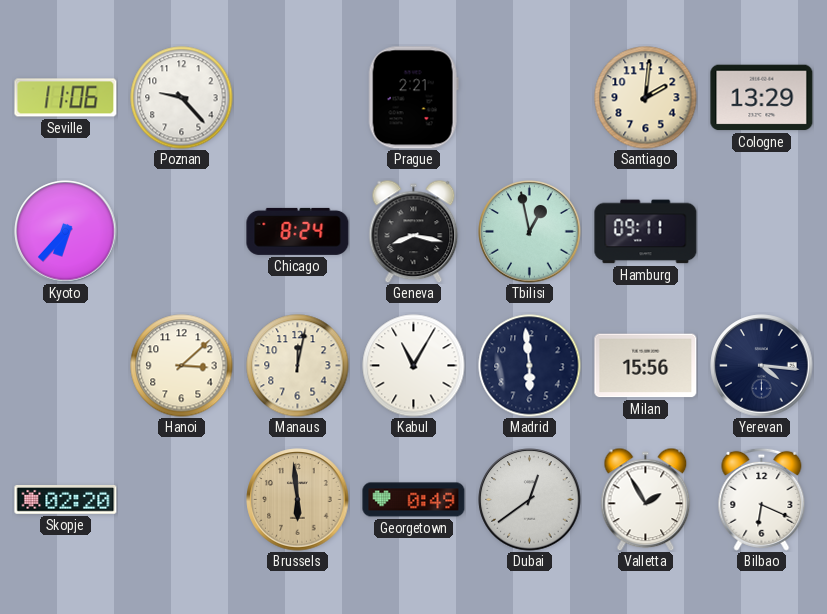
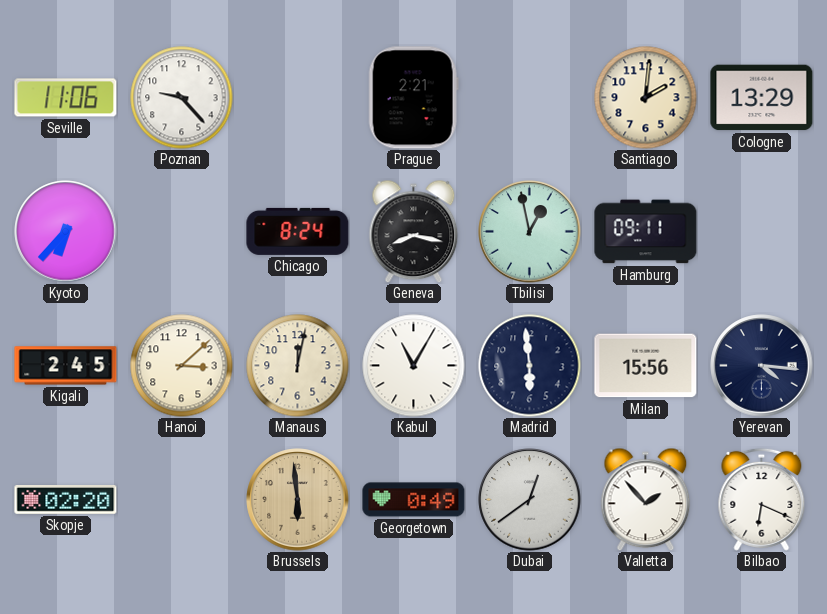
Kigali: none -> 2:45 (66, 366)
Valletta: 1:55 -> 1:53 (646, 499)
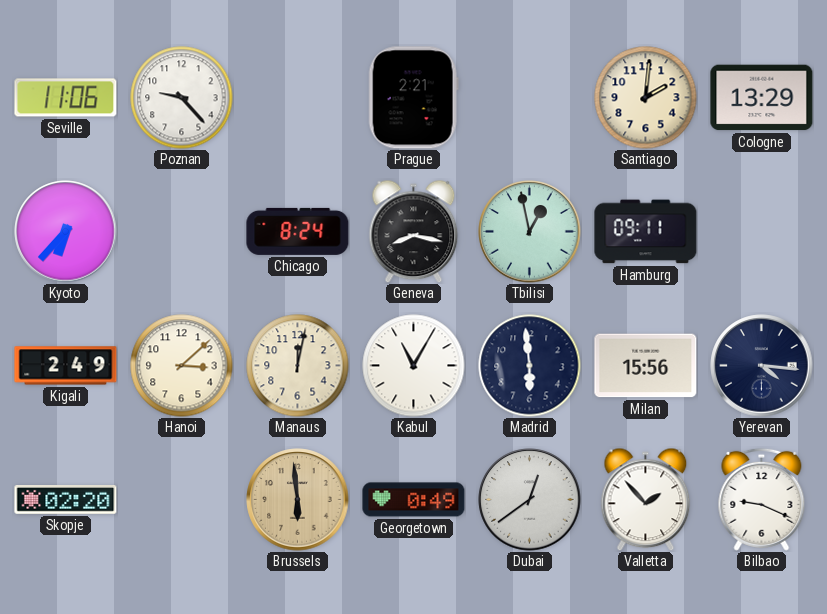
Kigali: 2:45 -> 2:49 (66, 366)
Bilbao: 6:19 -> 9:19 (762, 499)
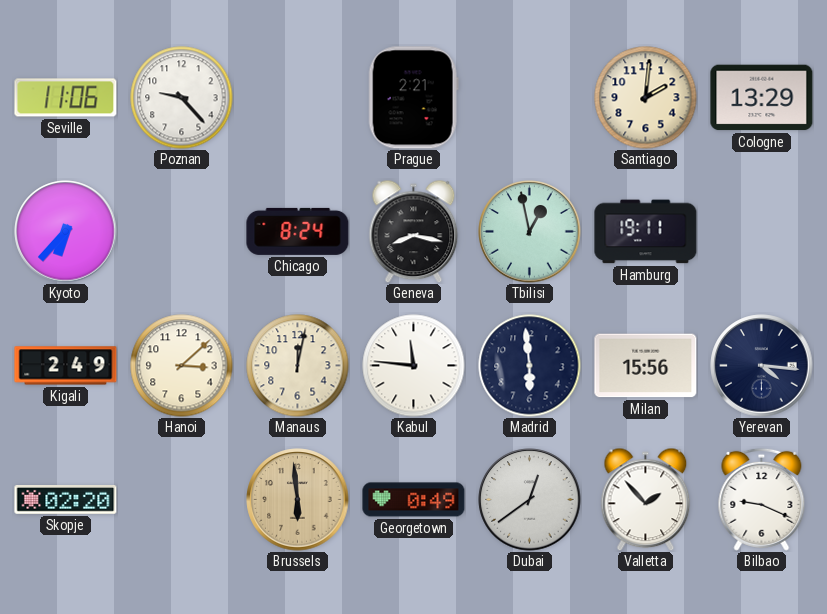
Hamburg: 09:11 -> 19:11 (646, 232)
Kabul: 11:05 -> 11:46 (414, 366)
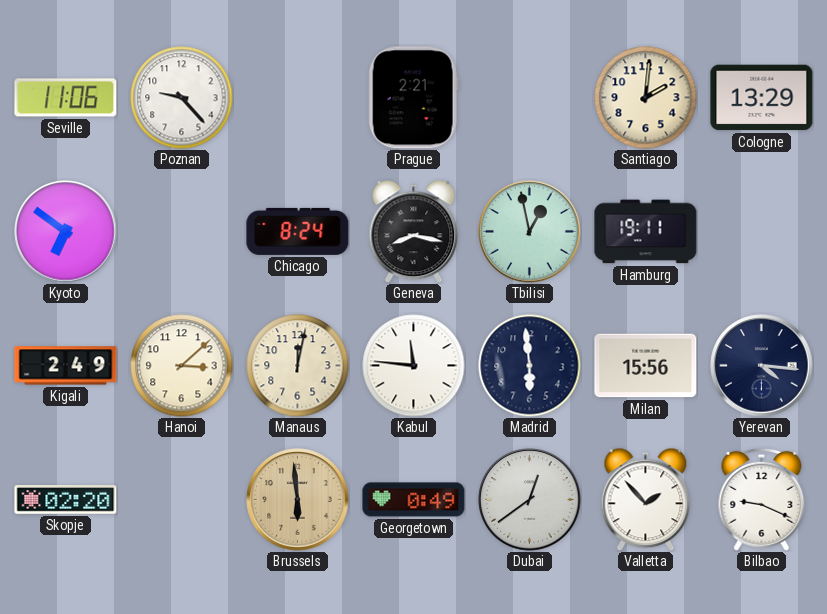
Kyoto: 6:37 -> 6:51 (66, 232)
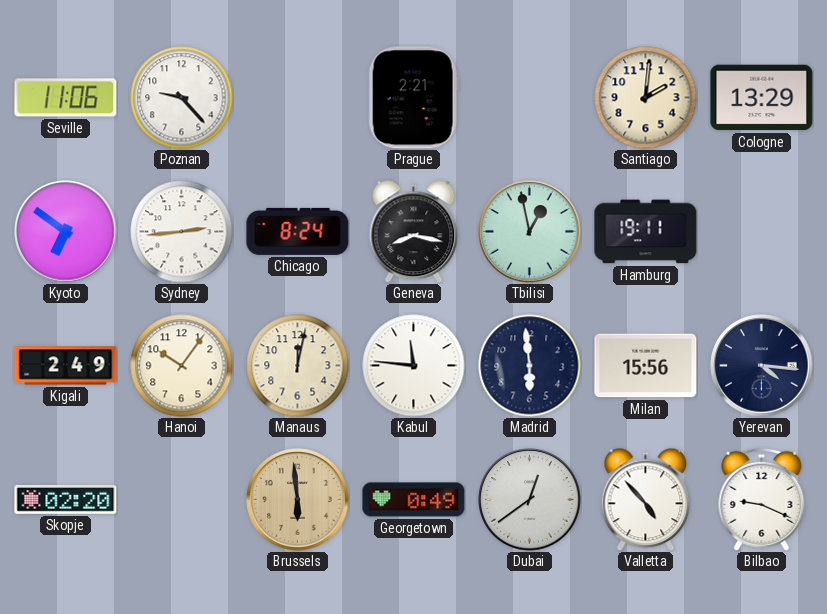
Sydney: none -> 2:44 (182, 232)
Hanoi: 3:08 -> 10:06 (182, 366)
Valletta: 1:53 -> 4:53 (646, 499)
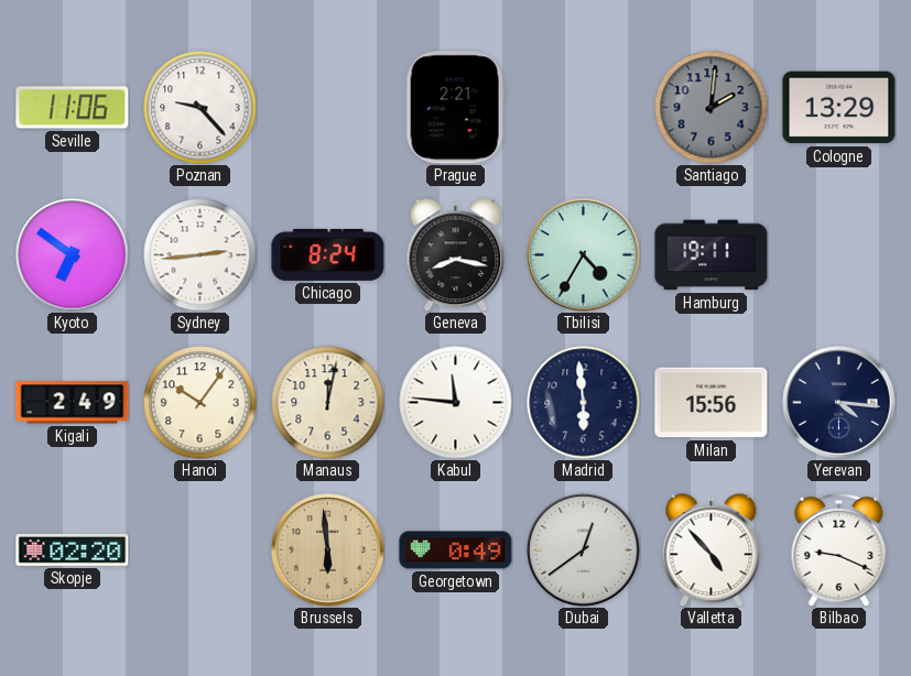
Santiago dial: cream -> grey (712, 108)
Tbilisi: 12:58 -> 4:35 (584, 255)
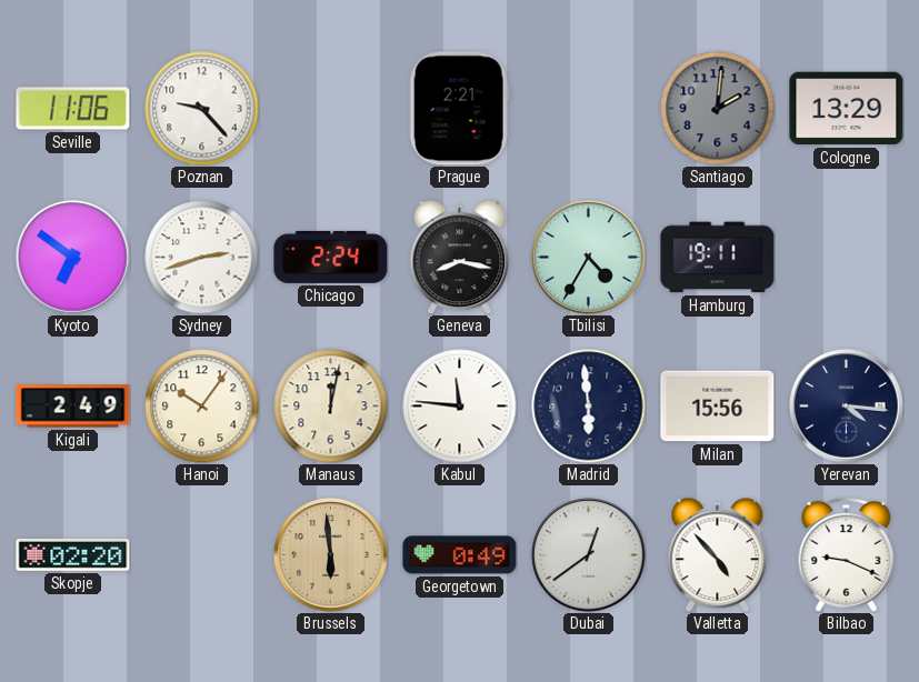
Sydney: 2:44 -> 2:42 (202, 258)
Chicago: 8:24 -> 2:24 (331, 257)
